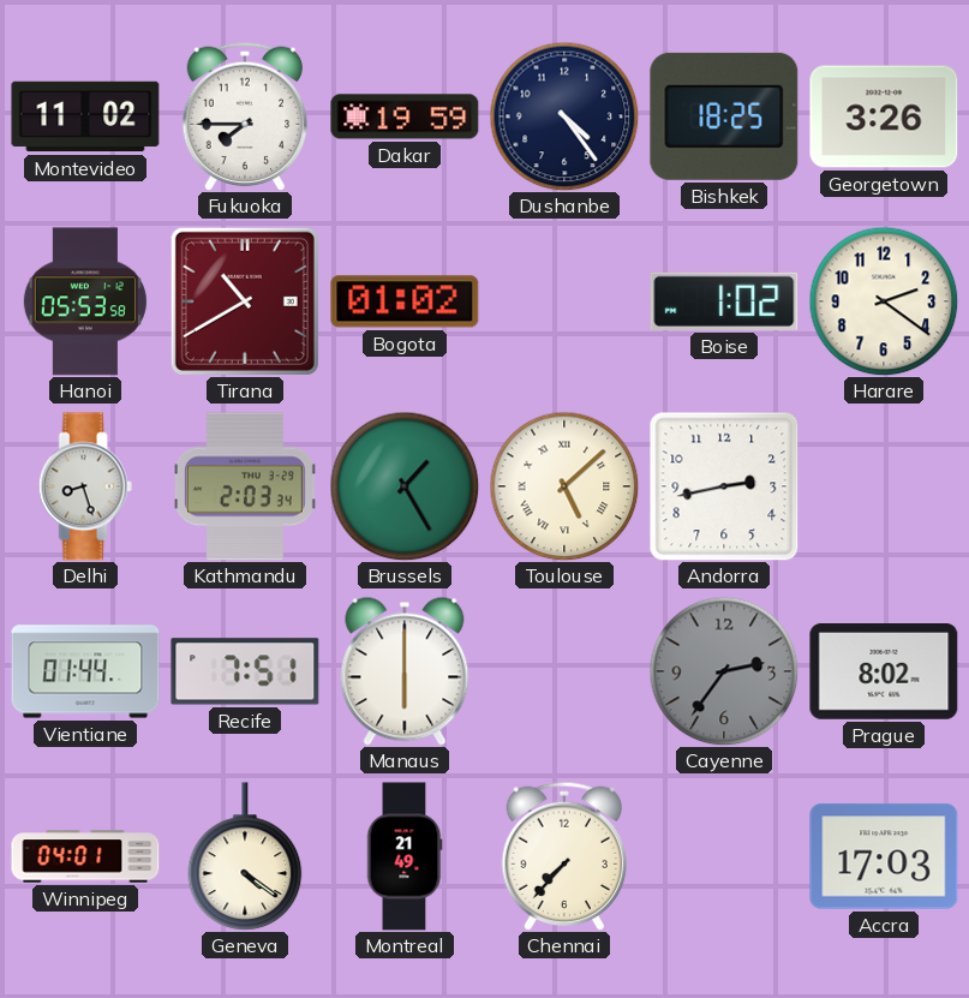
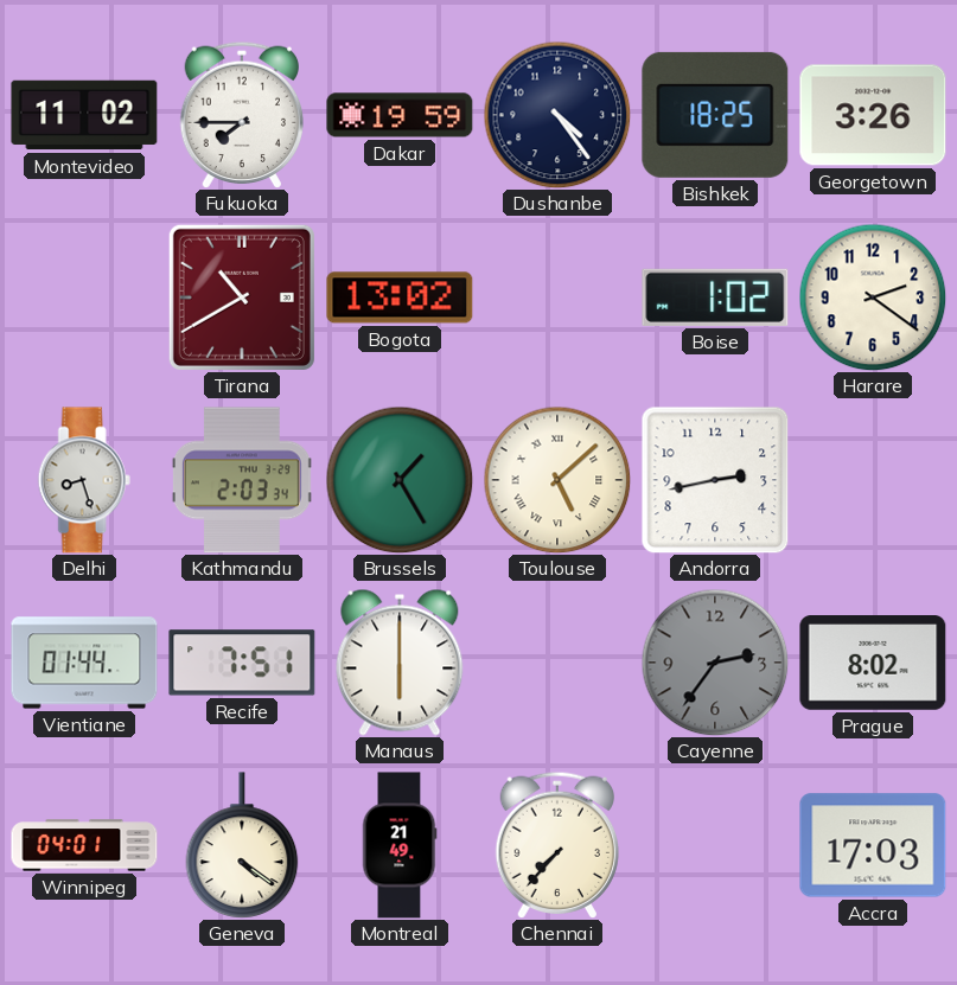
Hanoi: 05:53 -> none (85, 301)
Bogota: 01:02 -> 13:02 (400, 298)
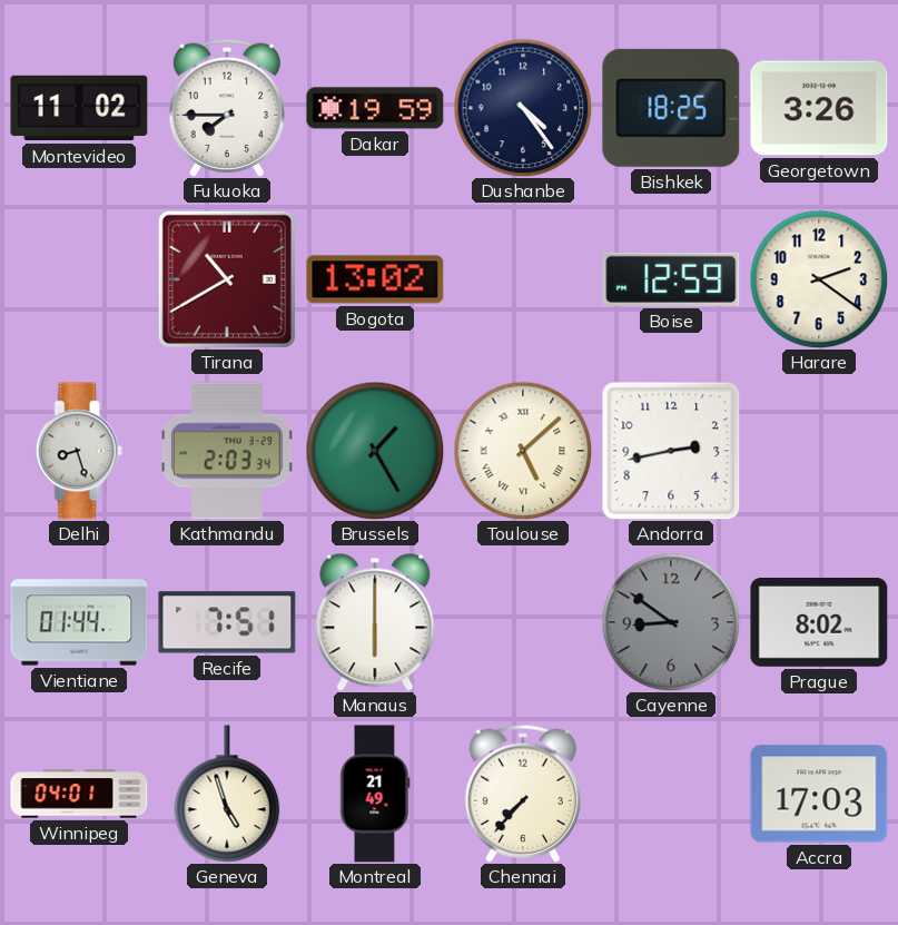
Boise: 1:02 -> 12:59 (671, 279)
Cayenne: 2:36 -> 8:51 (671, 622)
Geneva: 4:21 -> 4:57 (227, 794)
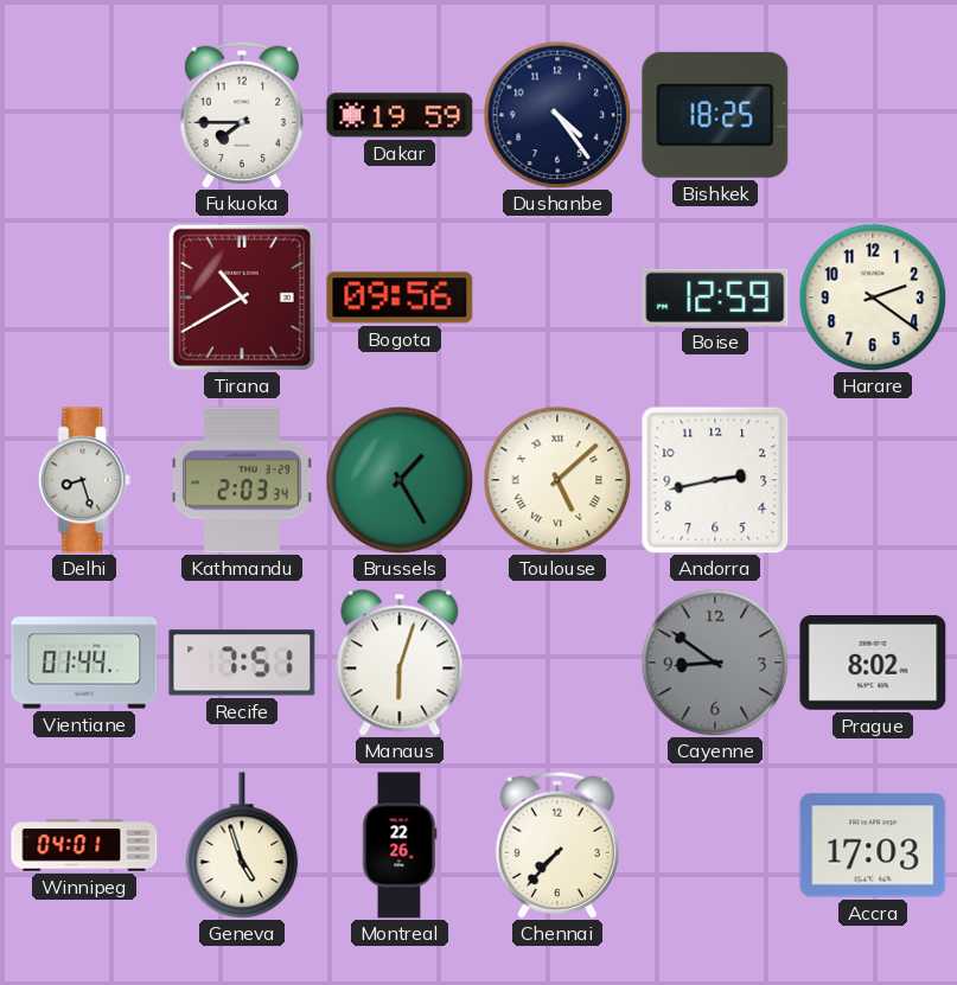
Montevideo: 11:02 -> none (79, 108)
Georgetown: 3:26 -> none (819, 108)
Bogota: 13:02 -> 09:56 (400, 298)
Manaus: 6:00 -> 6:03 (400, 663)
Montreal: 21:49 -> 22:26 (400, 845)
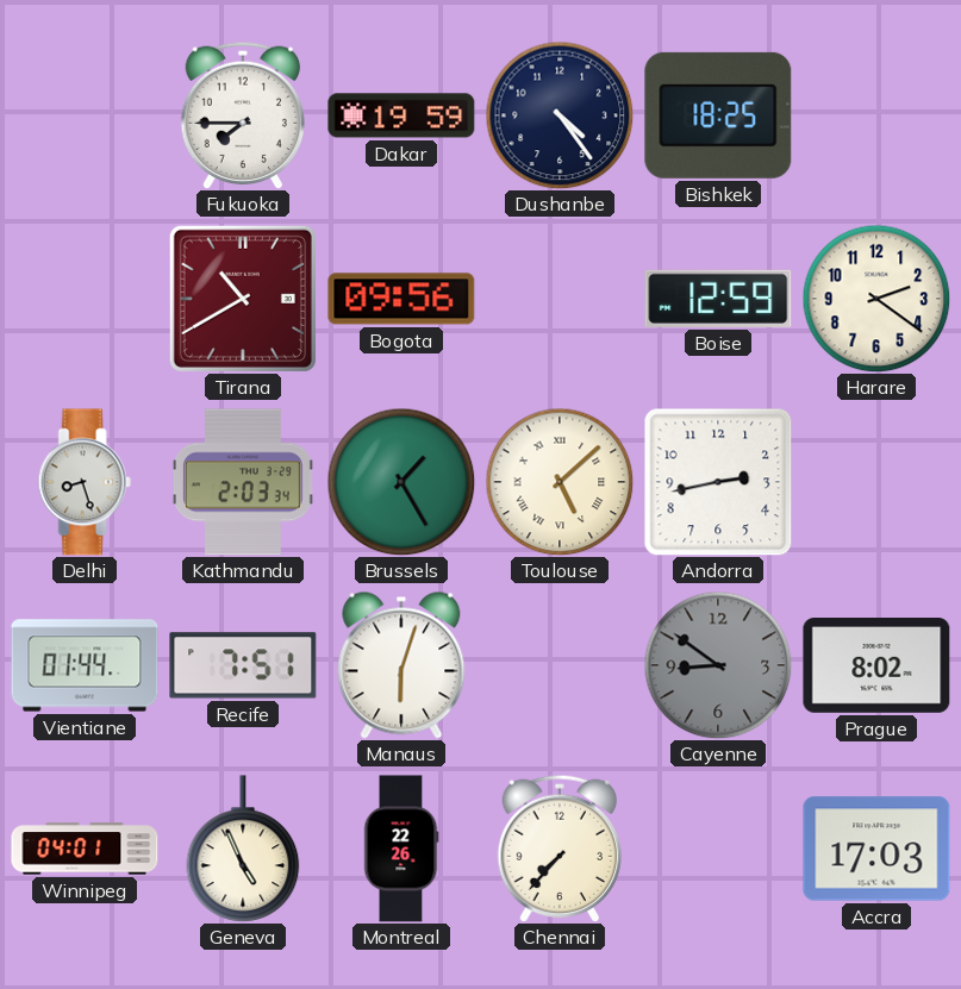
Geneva: 4:57 -> 4:56 (243, 849)
